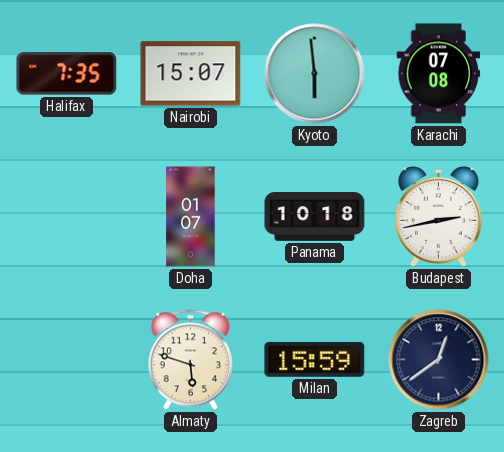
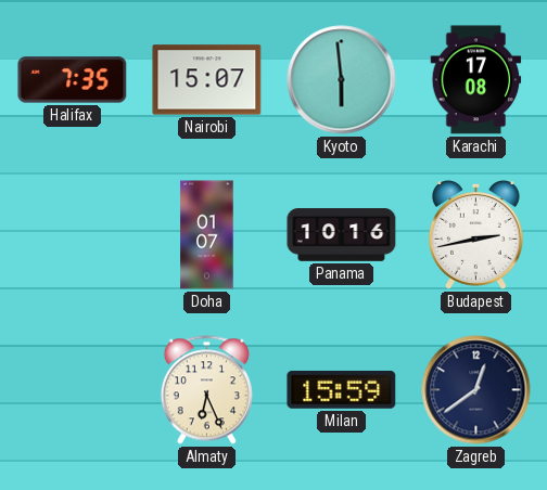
Karachi: 07:08 -> 17:08 (476, 80)
Panama: 10:18 -> 10:16 (342, 235)
Almaty: 5:48 -> 6:26 (206, 390)
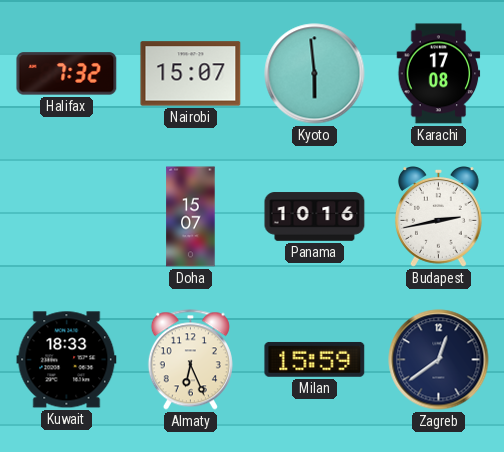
Halifax: 7:35 -> 7:32 (67, 74)
Doha: 01:07 -> 15:07 (191, 217)
Kuwait: none -> 18:33 (67, 360)
